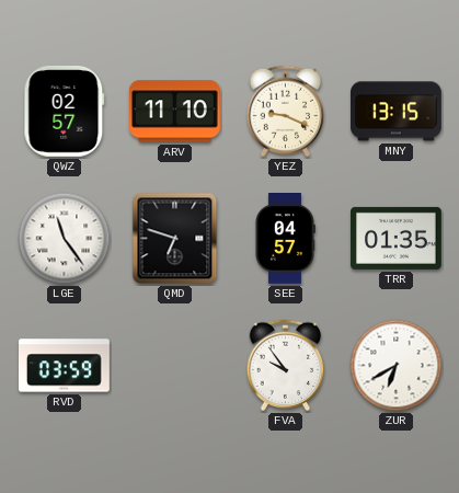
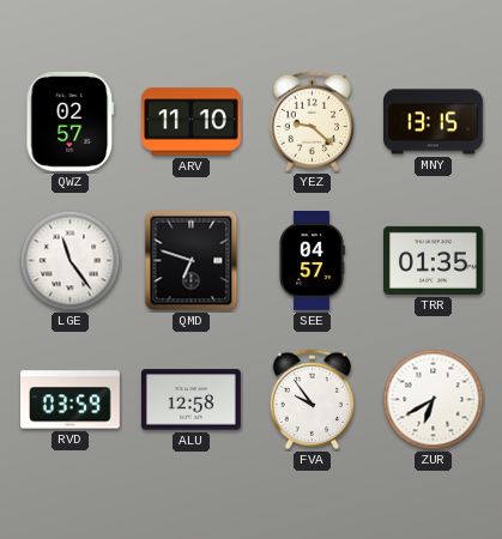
YEZ: 9:19 -> 9:22 (313, 122)
ALU: none -> 12:58 (192, 400)
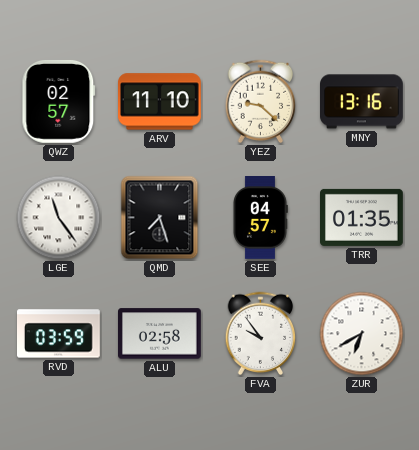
MNY: 13:15 -> 13:16 (362, 102)
QMD: 6:48 -> 7:27 (160, 218)
ALU: 12:58 -> 02:58 (160, 334)
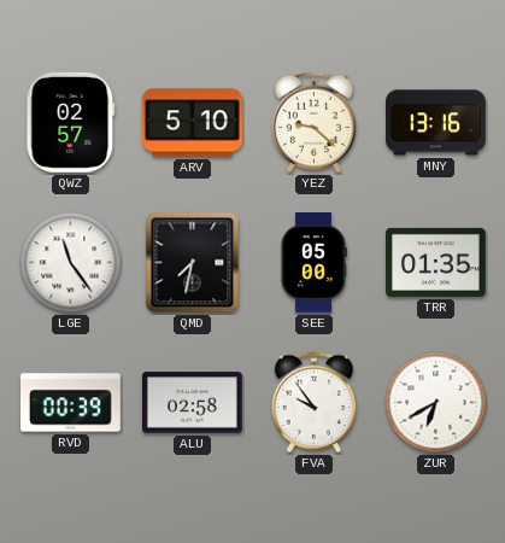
ARV: 11:10 -> 5:10 (193, 123)
QMD: 7:27 -> 7:32 (193, 263)
SEE: 04:57 -> 05:00 (313, 263)
RVD: 03:59 -> 00:39 (71, 403)
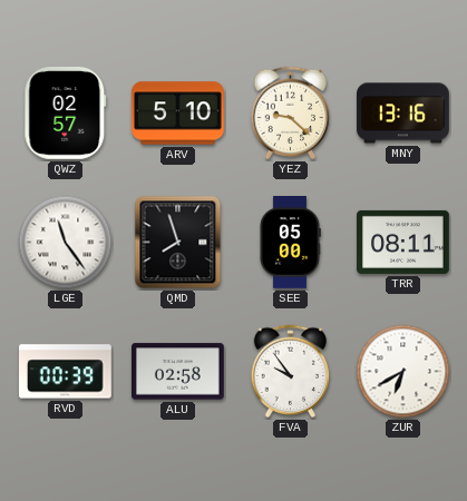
QMD: 7:32 -> 7:57 (178, 243)
TRR: 01:35 -> 08:11 (403, 242)
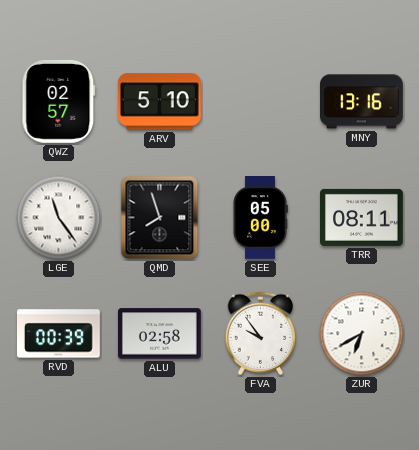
YEZ: 9:22 -> none (291, 114)
